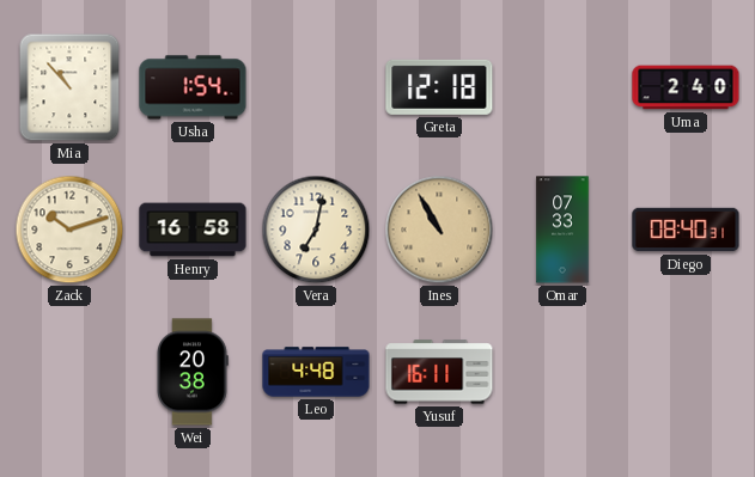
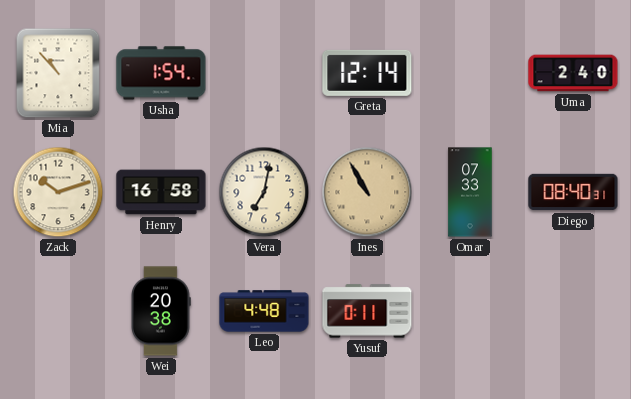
Greta: 12:18 -> 12:14 (367, 73)
Yusuf: 16:11 -> 0:11 (367, 311)
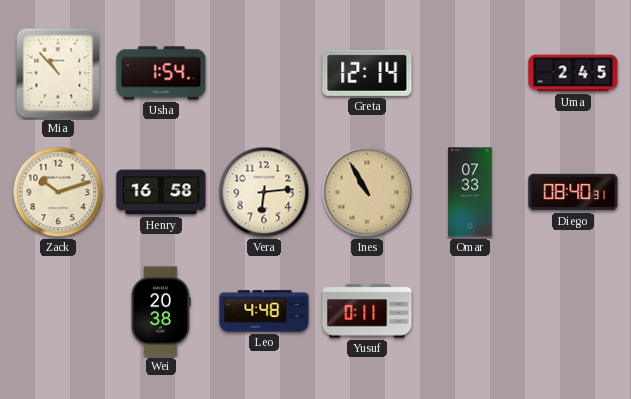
Uma: 2:40 -> 2:45 (573, 73)
Vera: 7:02 -> 6:14 (264, 192)
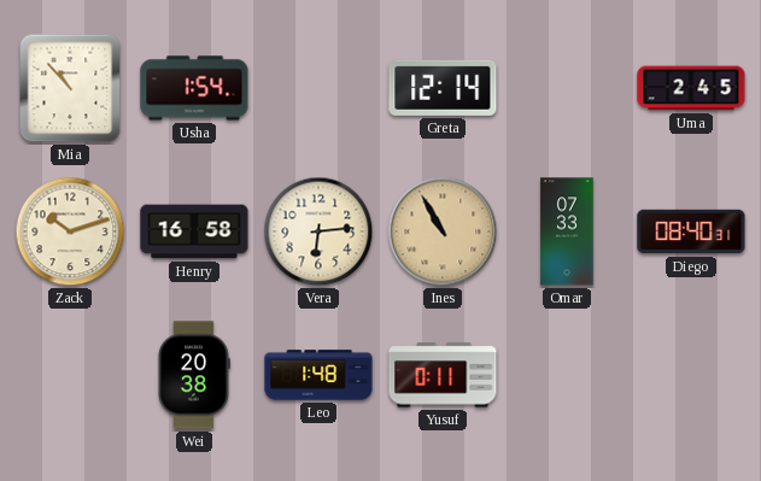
Leo: 4:48 -> 1:48 (318, 375)
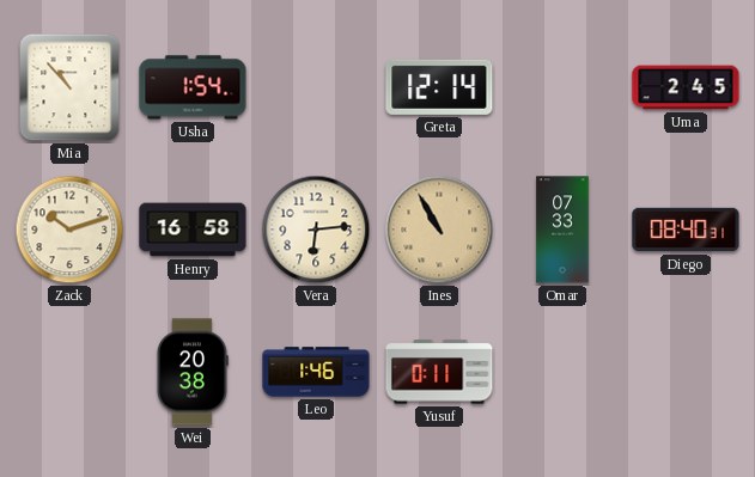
Leo: 1:48 -> 1:46 (316, 372)
